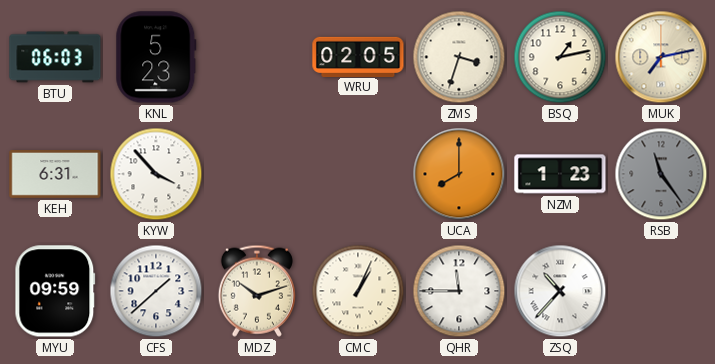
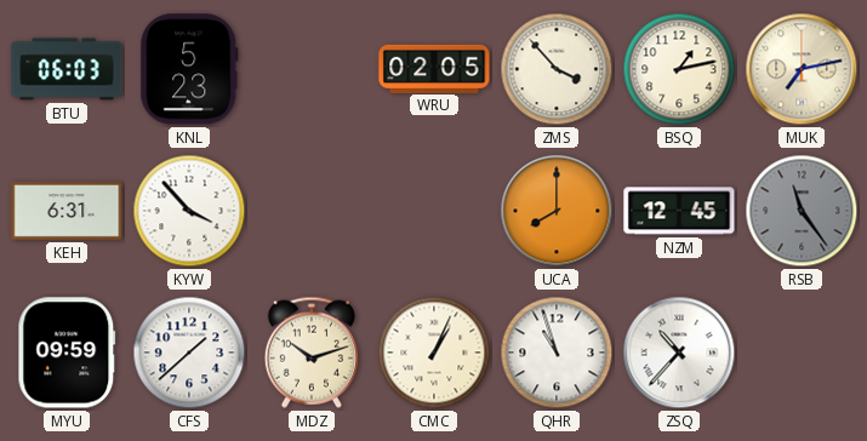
ZMS: 3:33 -> 3:53 (557, 69)
NZM: 1:23 -> 12:45 (679, 211)
QHR: 11:45 -> 10:57 (557, 353)
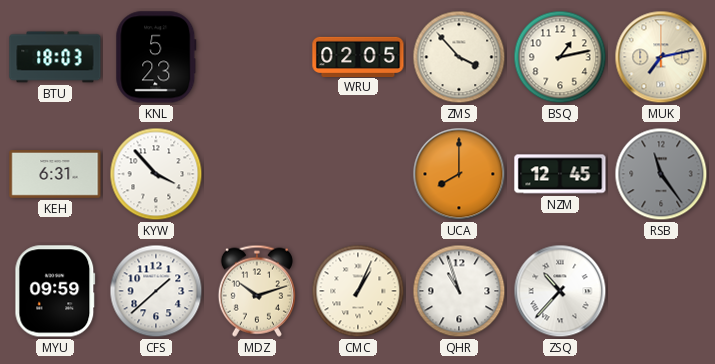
BTU: 06:03 -> 18:03 (55, 57)
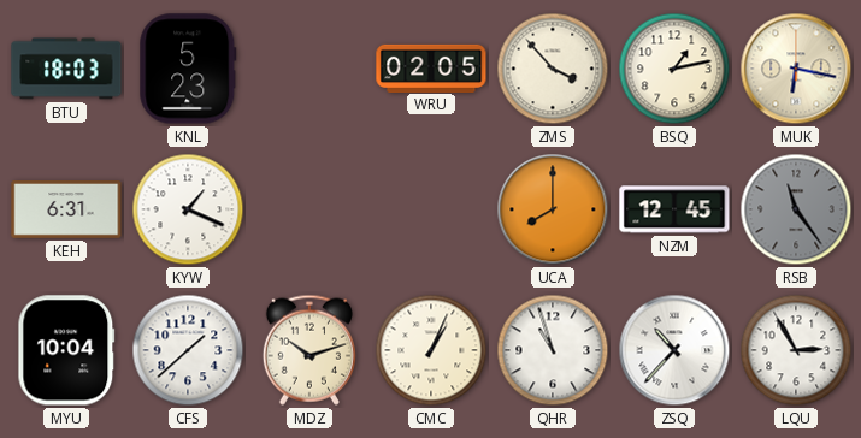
MUK: 7:13 -> 6:17 (796, 69)
KYW: 3:53 -> 1:19 (188, 209)
MYU: 09:59 -> 10:04 (66, 350)
LQU: none -> 2:55 (796, 350)
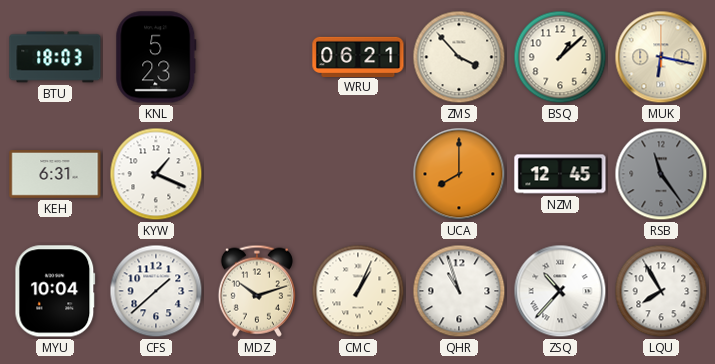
WRU: 02:05 -> 06:21 (358, 56)
BSQ: 1:13 -> 1:08 (560, 57)
LQU: 2:55 -> 7:55 (661, 291)
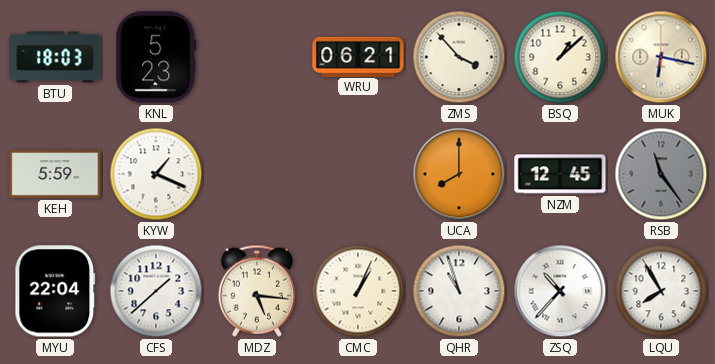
KEH: 6:31 -> 5:59 (55, 175)
MYU: 10:04 -> 22:04 (55, 291)
MDZ: 10:12 -> 5:16 (257, 291)
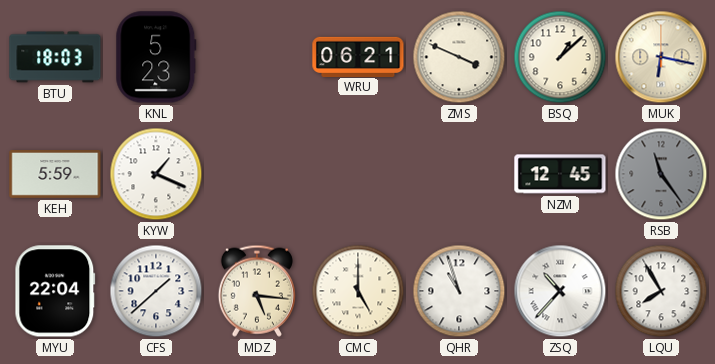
ZMS: 3:53 -> 3:49 (459, 57)
UCA: 8:00 -> none (459, 174)
CMC: 1:04 -> 5:00 (358, 291)
